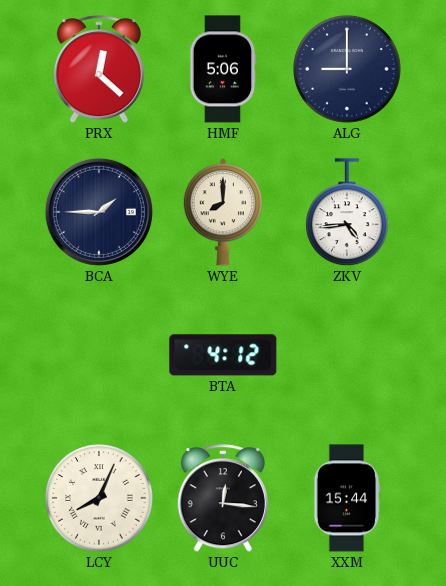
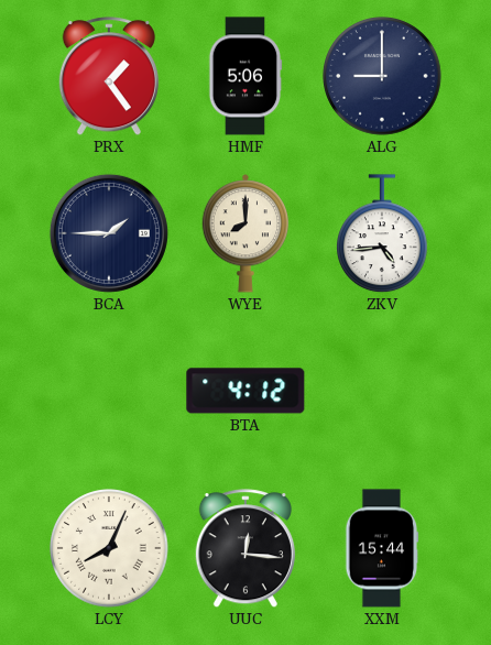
PRX: 12:22 -> 1:24 (109, 77)
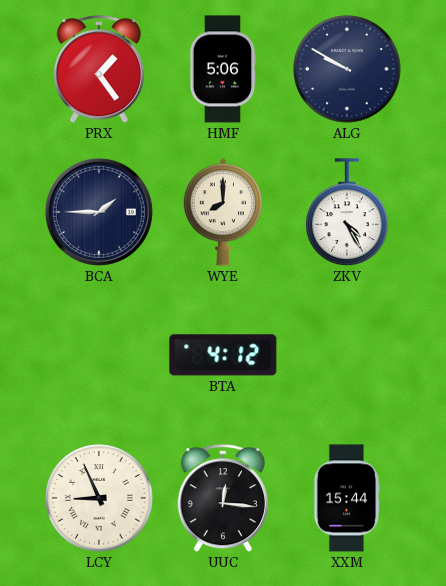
ALG: 9:00 -> 9:50 (347, 69)
ZKV: 4:44 -> 4:25 (348, 213)
LCY: 8:04 -> 8:56 (99, 498)
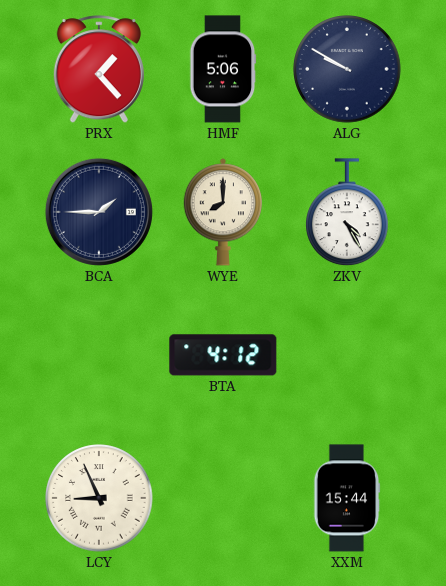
PRX: 1:24 -> 1:23 (99, 70)
UUC: 12:16 -> none (223, 499)
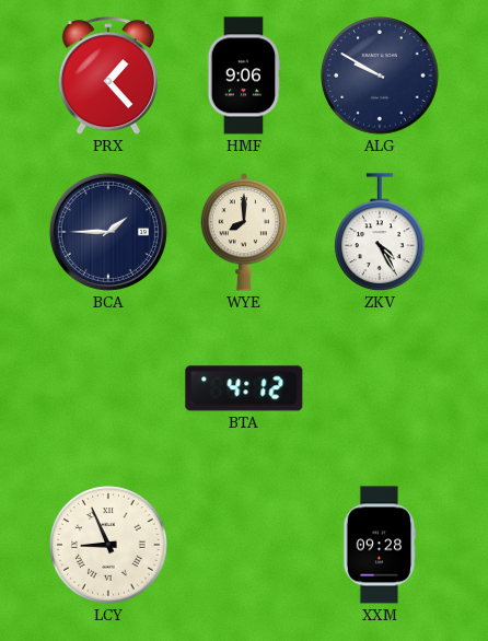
HMF: 5:06 -> 9:06 (244, 75)
XXM: 15:44 -> 09:28 (380, 545)
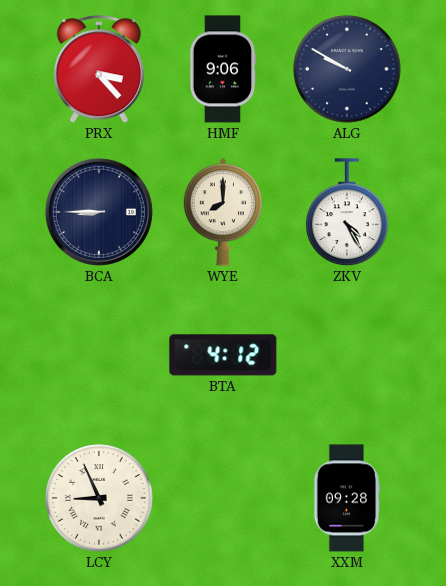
PRX: 1:23 -> 3:23 (99, 70)
BCA: 1:45 -> 8:45 (99, 212)
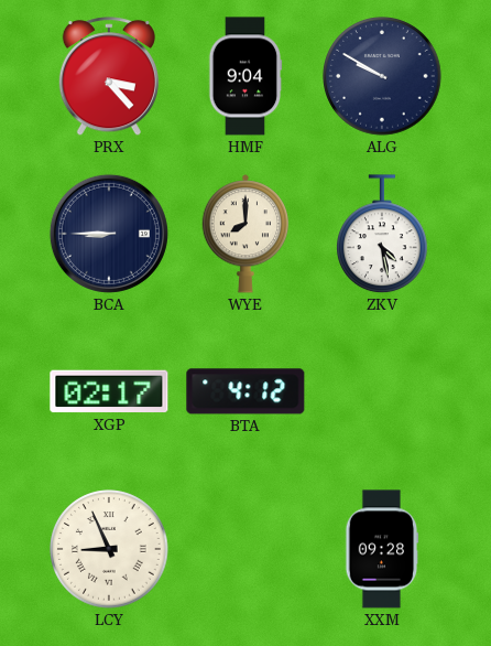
HMF: 9:06 -> 9:04 (245, 76)
ZKV: 4:25 -> 4:28 (383, 235)
XGP: none -> 02:17 (109, 391)
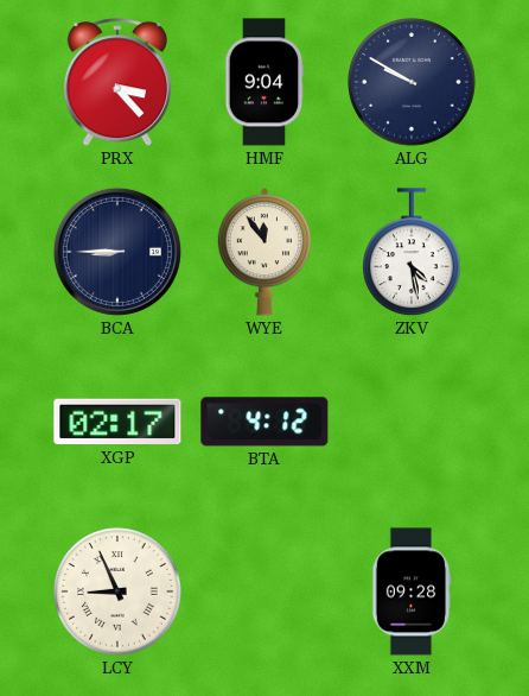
WYE: 8:00 -> 11:54 (263, 252)
